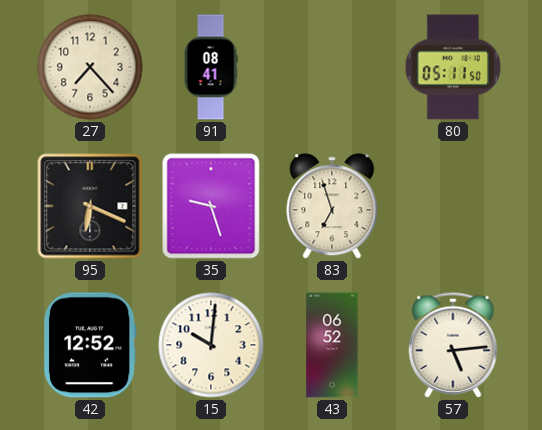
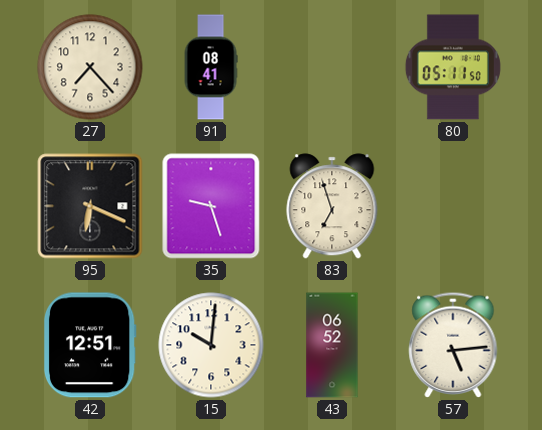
42: 12:52 -> 12:51 (90, 345)
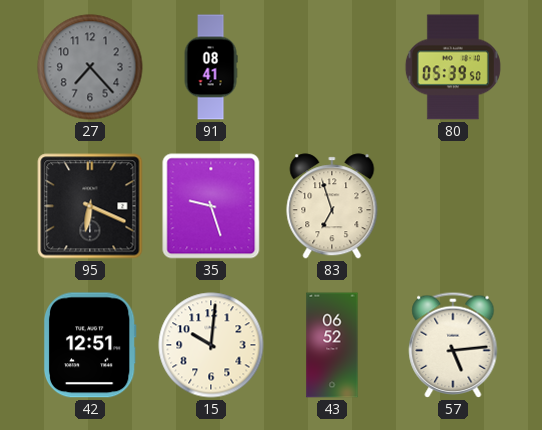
27 dial: cream -> grey (90, 67)
80: 05:11 -> 05:39 (453, 67)
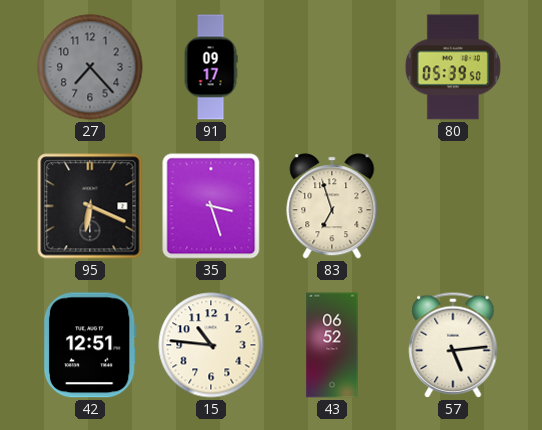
91: 08:41 -> 09:17 (211, 67)
35: 9:27 -> 3:27 (211, 206)
15: 10:01 -> 10:46 (211, 345)
